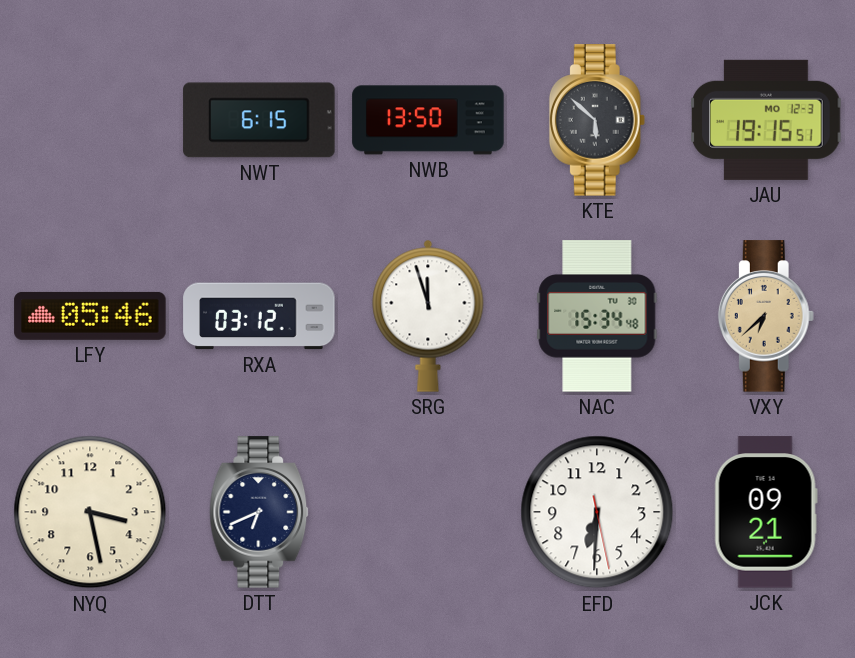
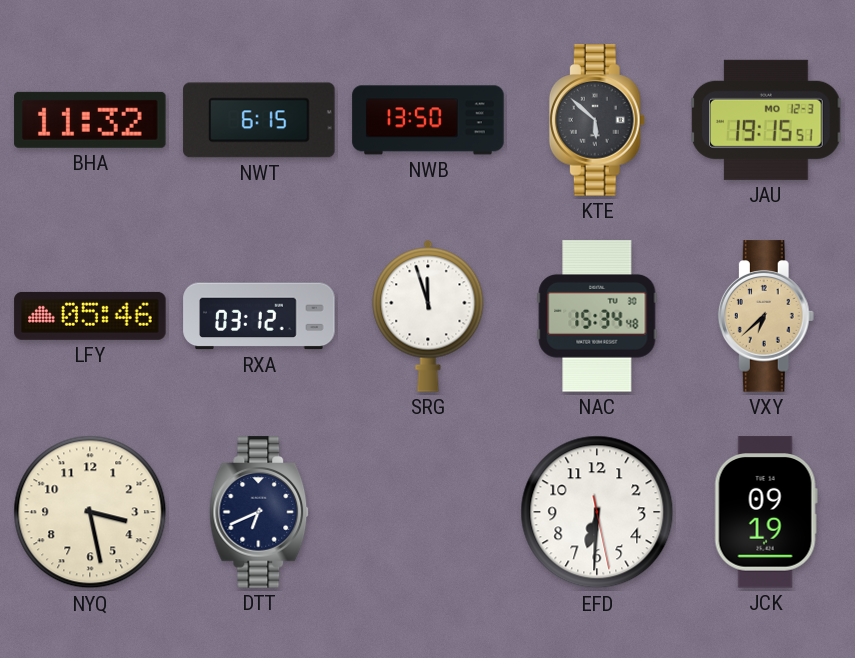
BHA: none -> 11:32 (90, 120)
JCK: 09:21 -> 09:19 (766, 512)
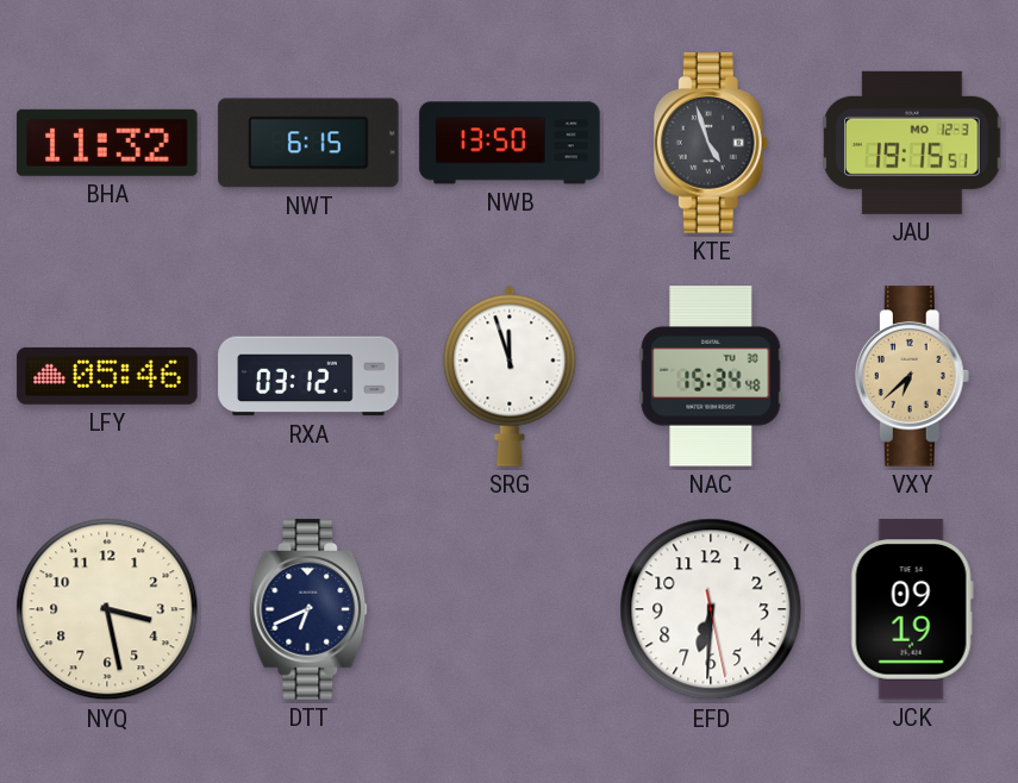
KTE: 5:52 -> 4:57 (711, 143)
